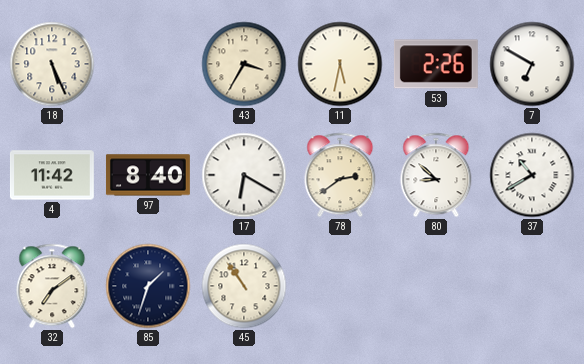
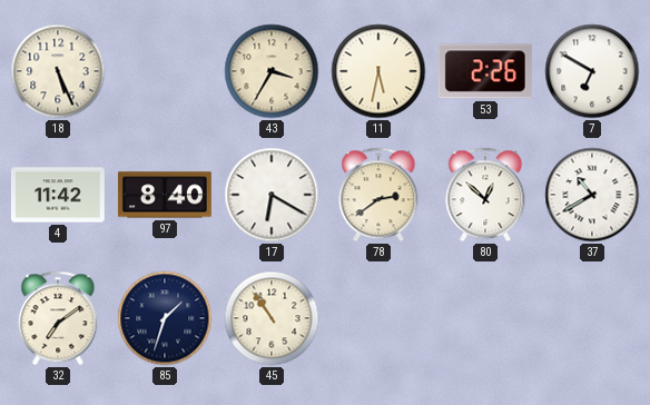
80: 8:52 -> 12:52 (485, 195)
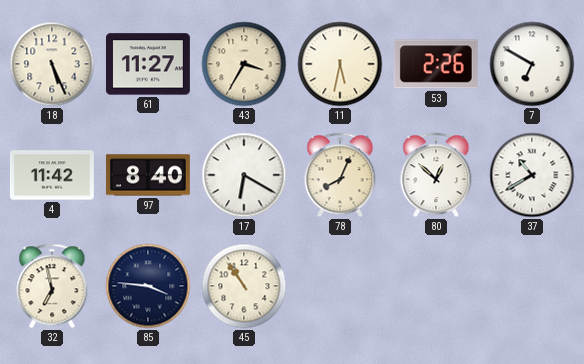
61: none -> 11:27 (148, 64)
78: 2:39 -> 8:04 (340, 175)
32: 7:09 -> 6:58 (52, 286)
85: 1:33 -> 3:46 (148, 286)
